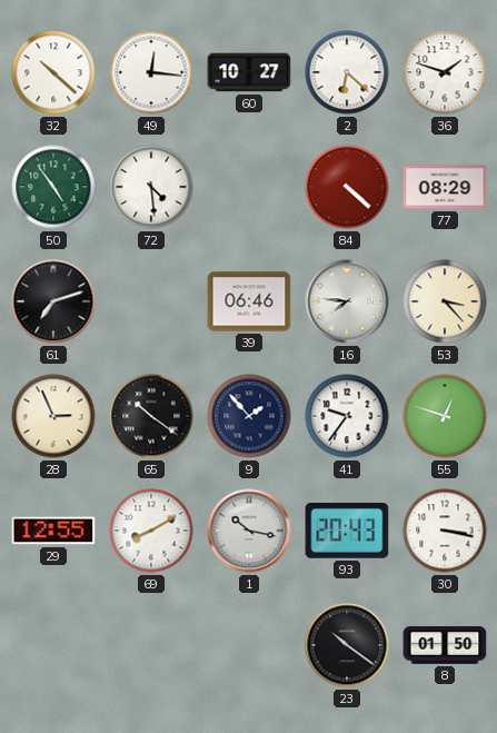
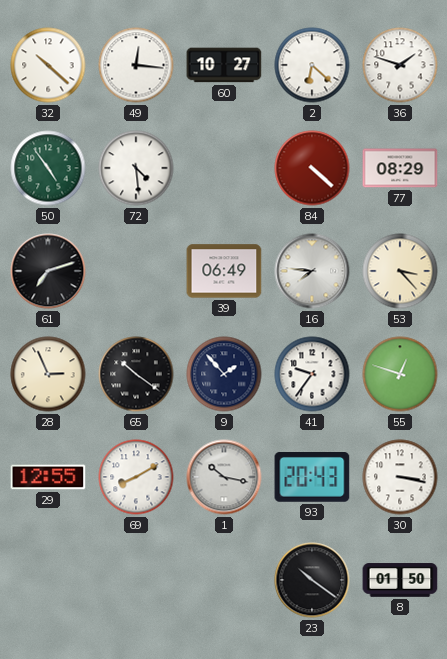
39: 06:46 -> 06:49 (224, 271)
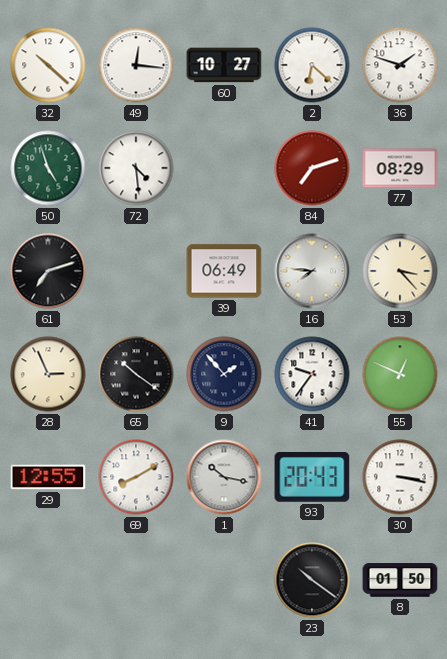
50: 4:54 -> 4:57 (48, 168)
84: 4:22 -> 7:12 (312, 168)
55: 12:48 -> 12:49 (400, 374)
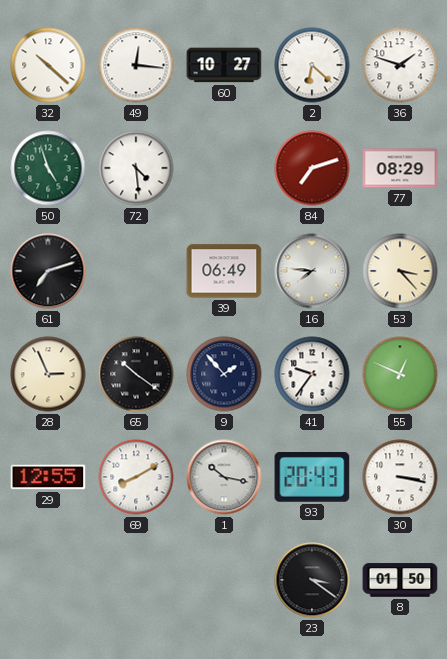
23: 10:21 -> 3:21 (312, 580)
